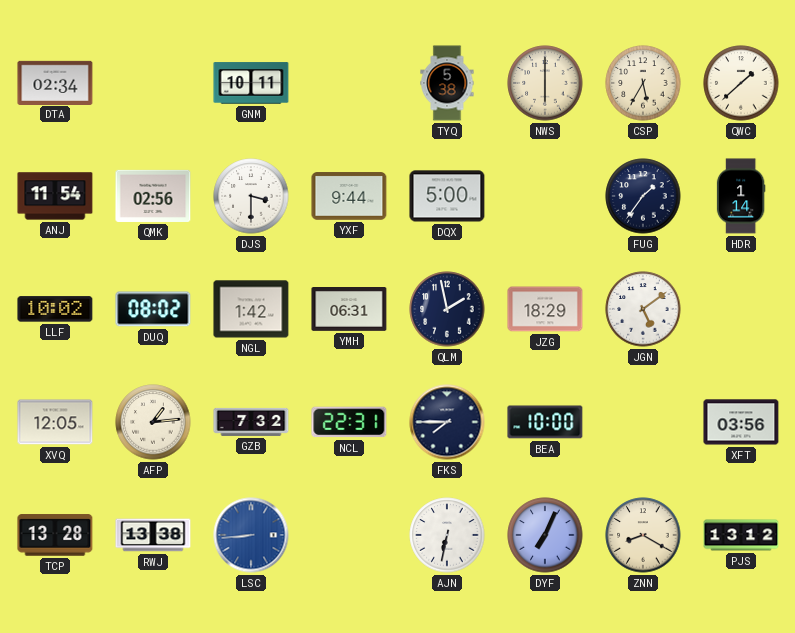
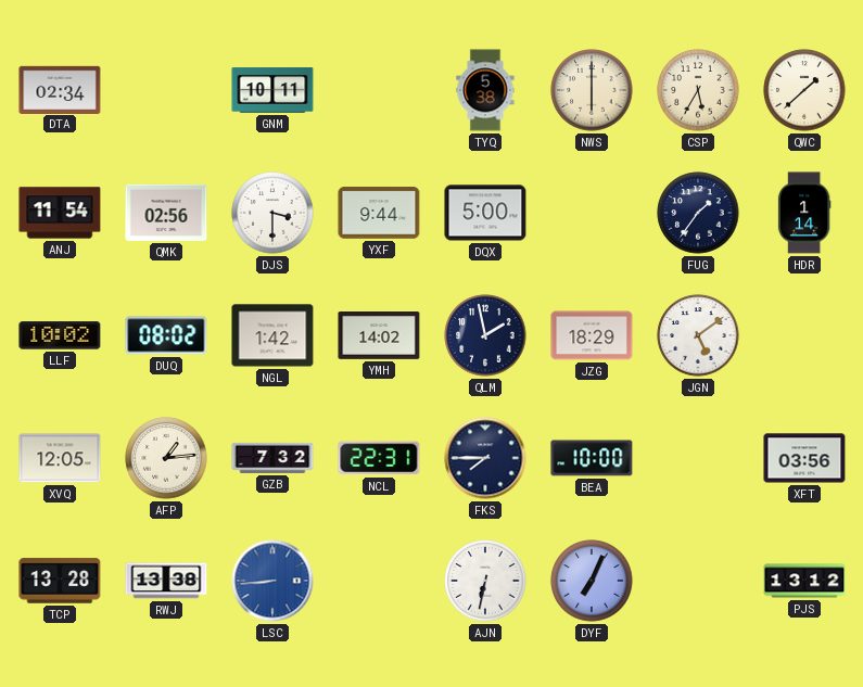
YMH: 06:31 -> 14:02 (379, 336)
ZNN: 8:20 -> none (643, 535)
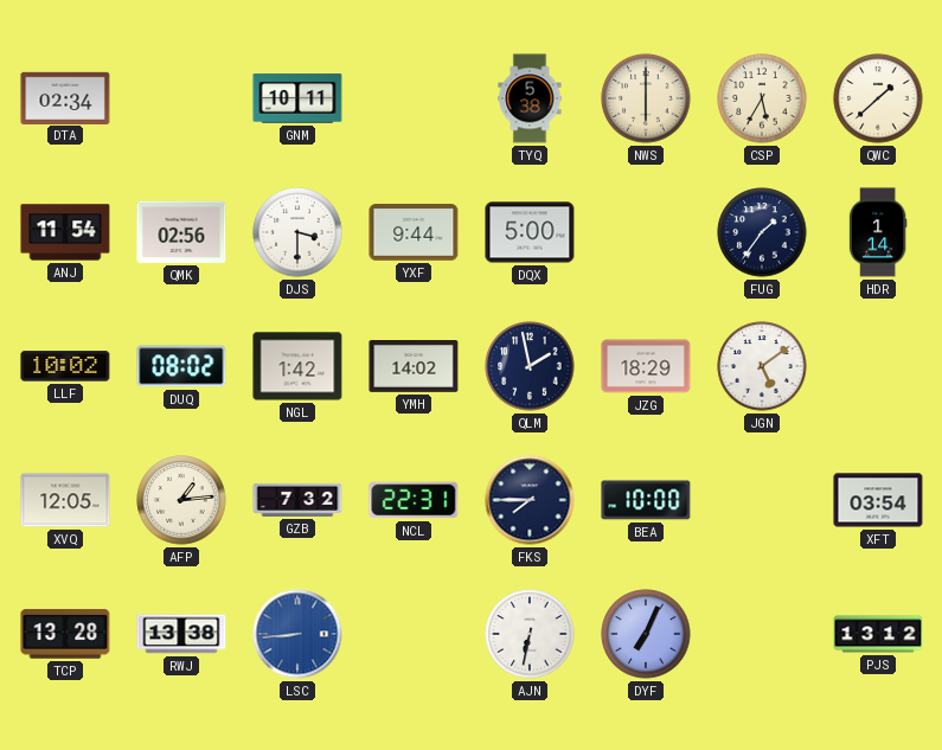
XFT: 03:56 -> 03:54 (878, 500)
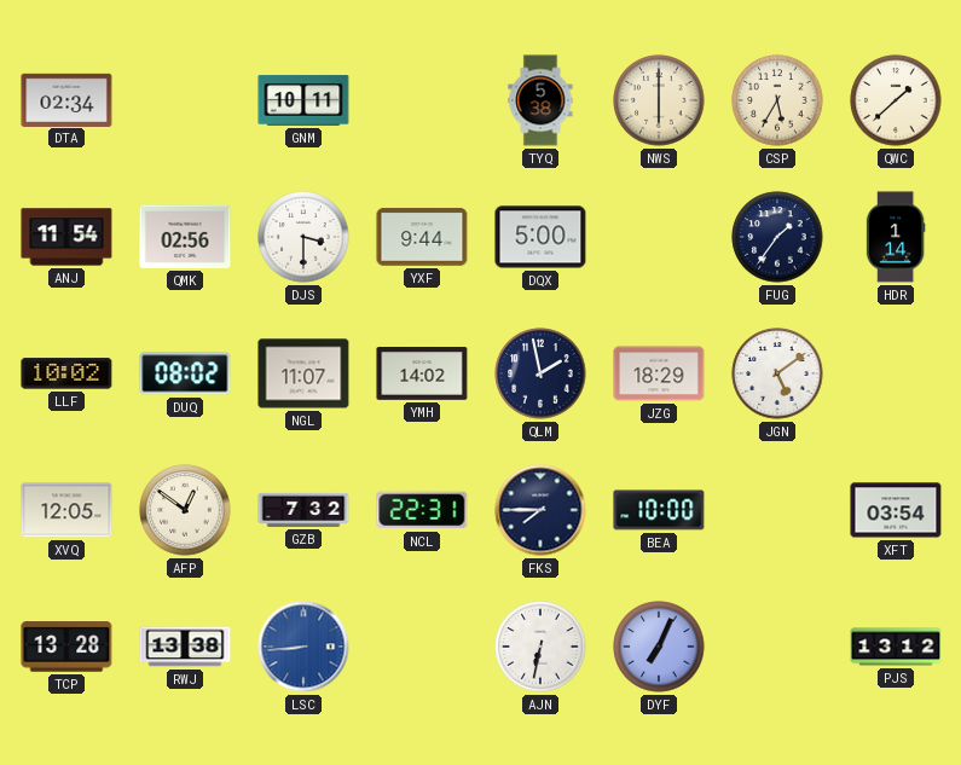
NGL: 1:42 -> 11:07 (303, 373)
AFP: 1:14 -> 12:51 (185, 510)
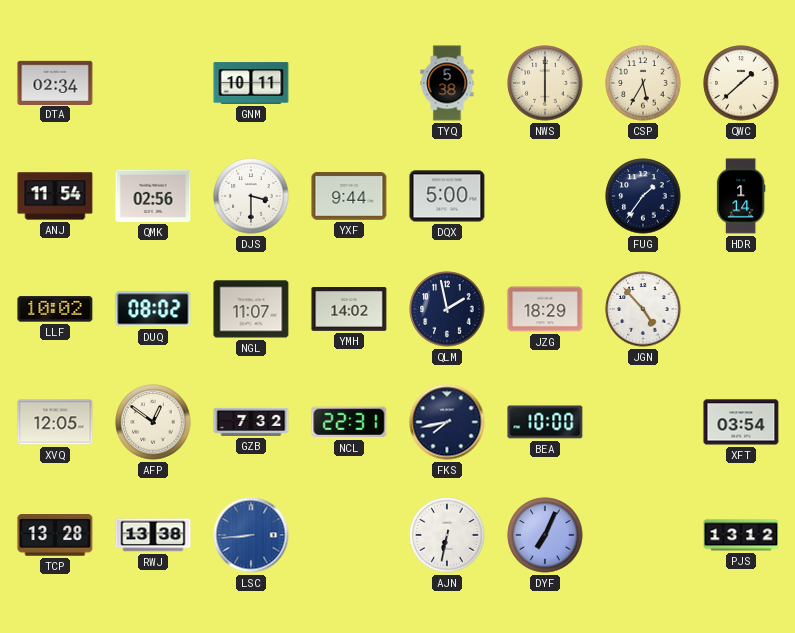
JGN: 5:09 -> 4:53 (643, 309)
FKS: 7:45 -> 7:43 (447, 422)
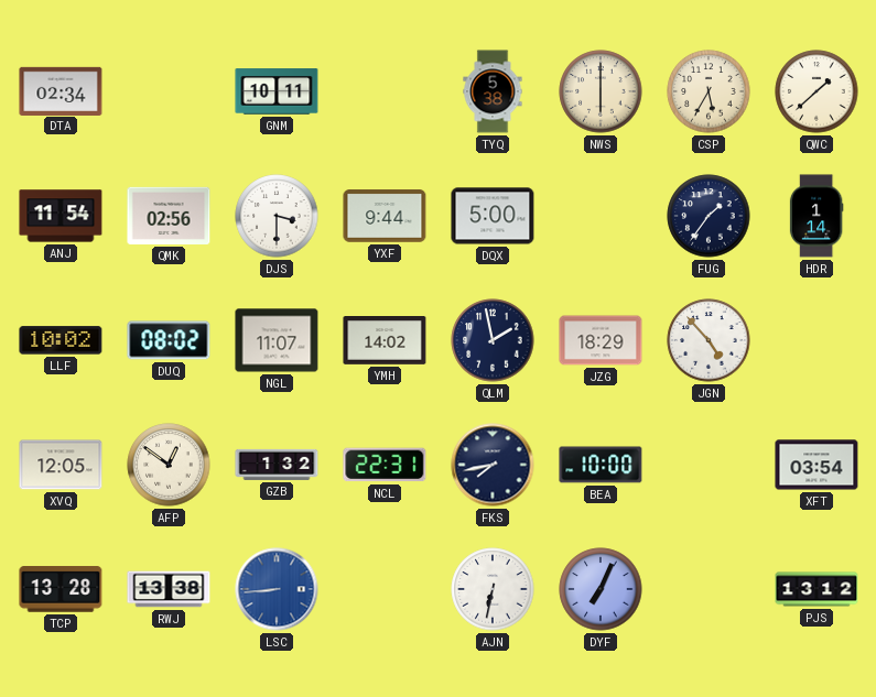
GZB: 7:32 -> 1:32 (277, 465)
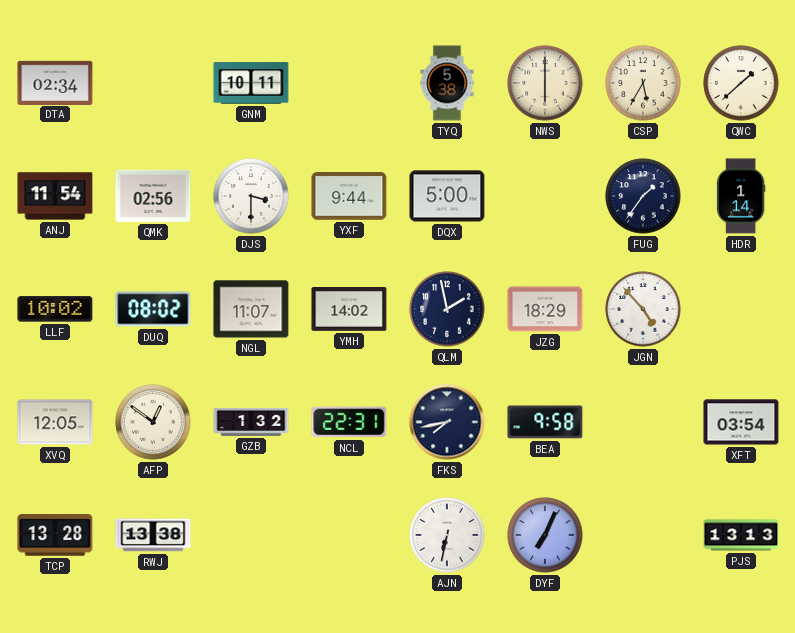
BEA: 10:00 -> 9:58 (545, 422)
LSC: 8:44 -> none (277, 589)
PJS: 13:12 -> 13:13 (741, 535)
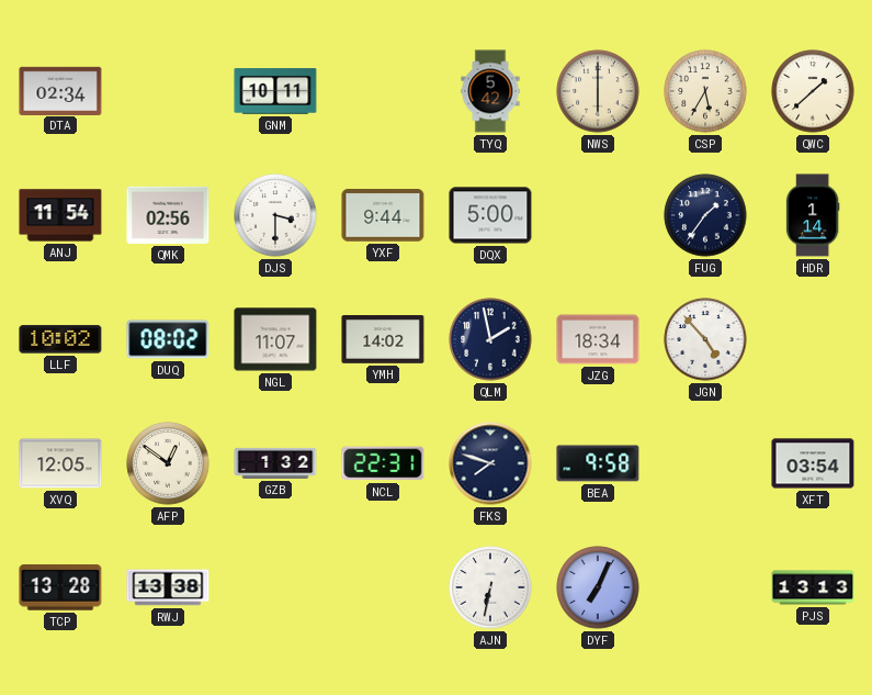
TYQ: 5:38 -> 5:42 (490, 91)
JZG: 18:29 -> 18:34 (598, 339)
FKS: 7:43 -> 7:48 (490, 463)
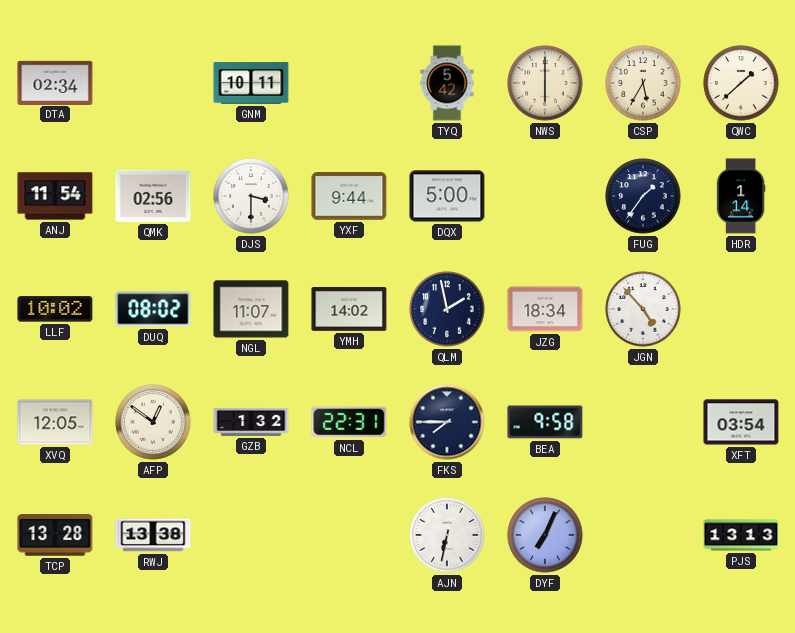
FKS: 7:48 -> 7:45 (447, 422)
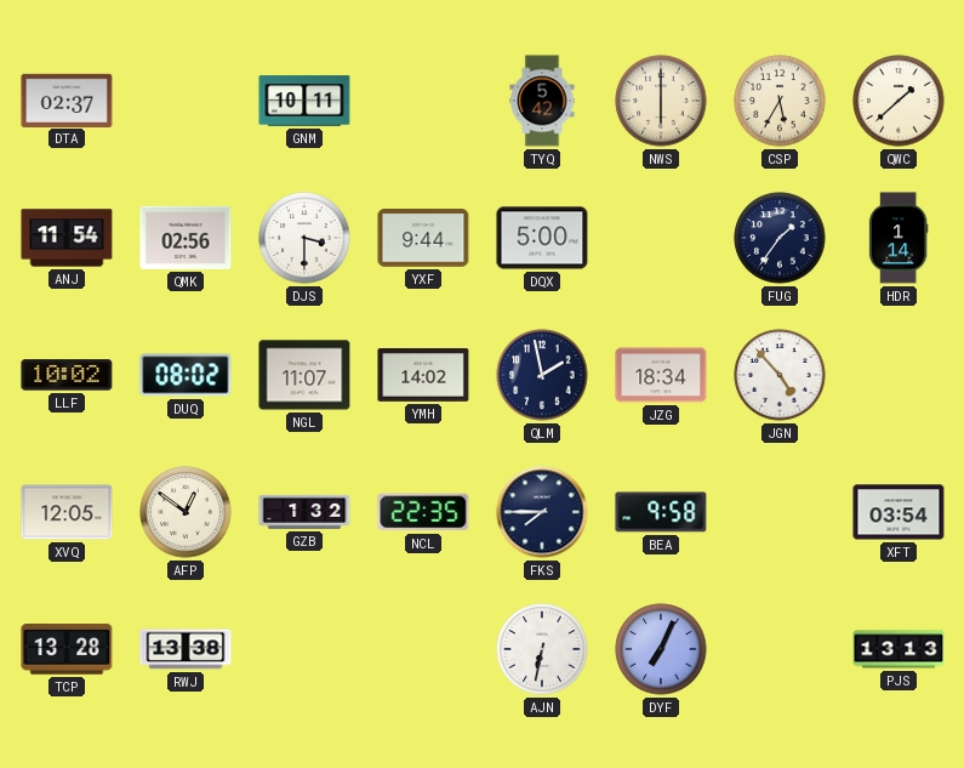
DTA: 02:34 -> 02:37 (67, 99)
NCL: 22:31 -> 22:35 (423, 512)
